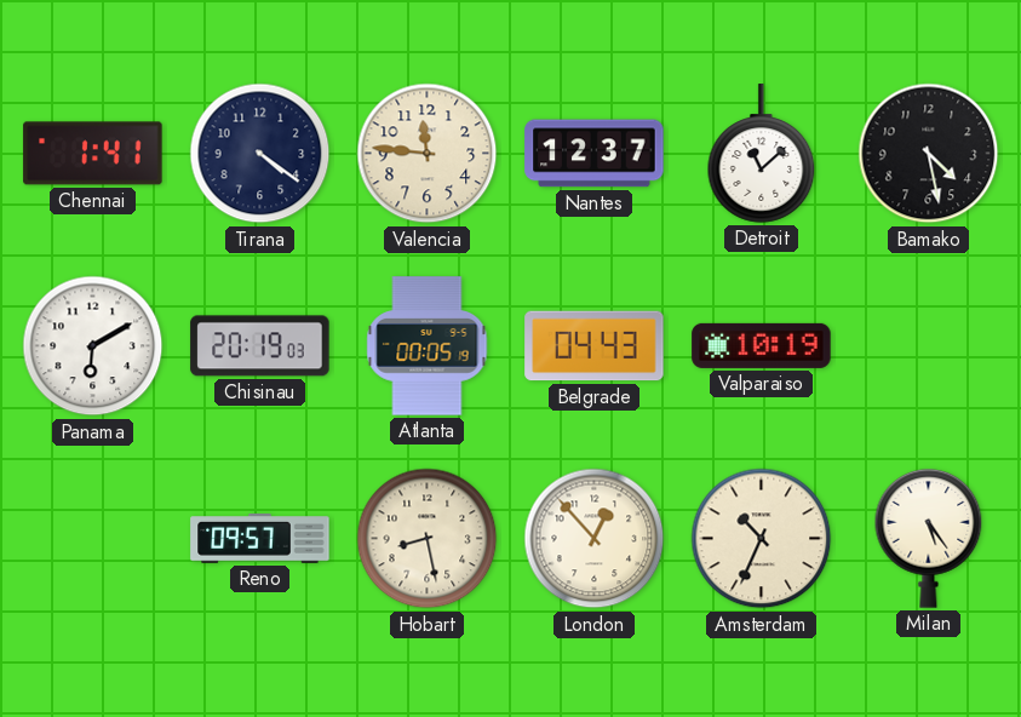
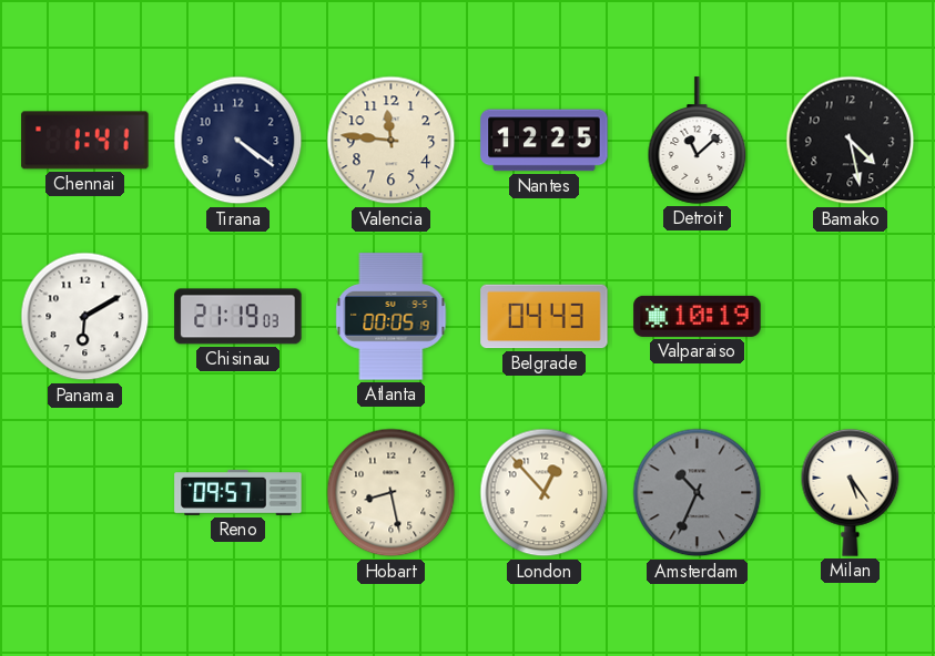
Nantes: 12:37 -> 12:25 (545, 141)
Chisinau: 20:19 -> 21:19 (238, 317)
Amsterdam dial: cream -> grey (698, 493)
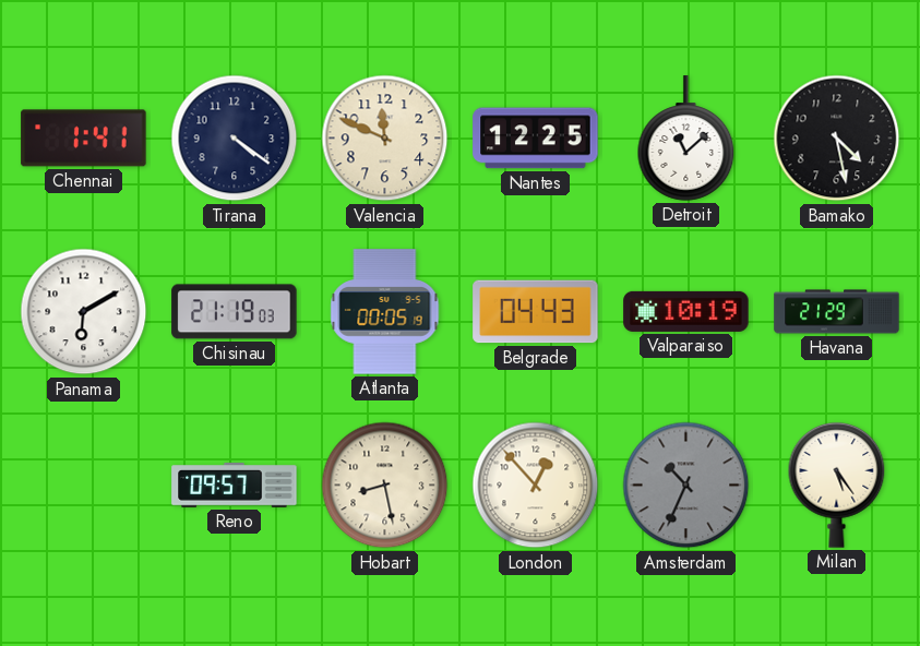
Valencia: 11:46 -> 11:49 (385, 139)
Havana: none -> 21:29 (837, 312)
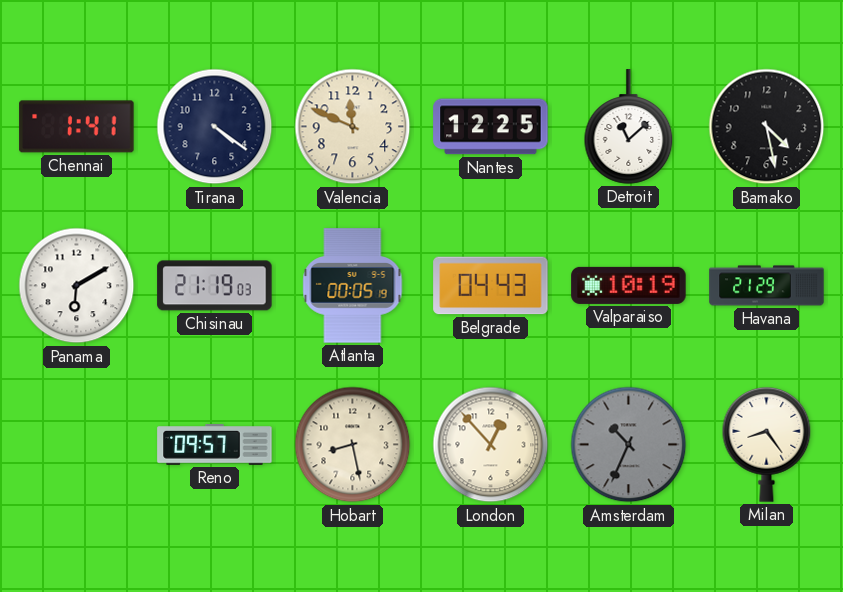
Milan: 5:24 -> 8:24 (767, 444)
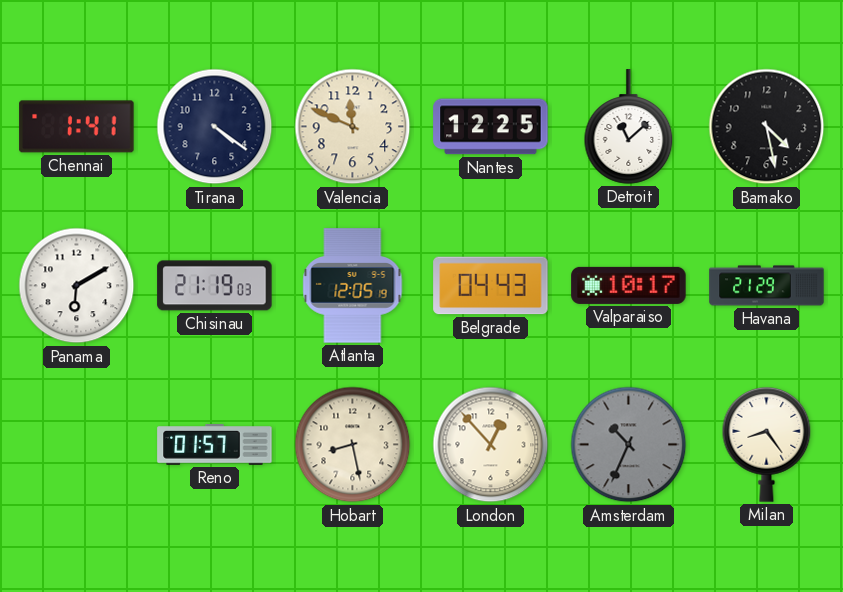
Atlanta: 00:05 -> 12:05 (353, 286)
Valparaiso: 10:19 -> 10:17 (629, 285)
Reno: 09:57 -> 01:57 (215, 445)
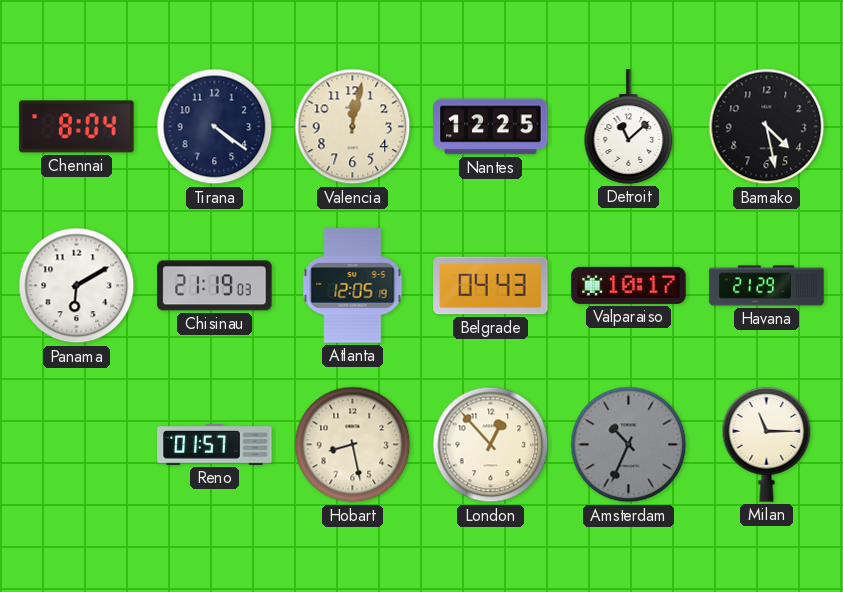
Chennai: 1:41 -> 8:04 (77, 127)
Valencia: 11:49 -> 12:02 (353, 127)
Milan: 8:24 -> 11:15 (767, 444)
